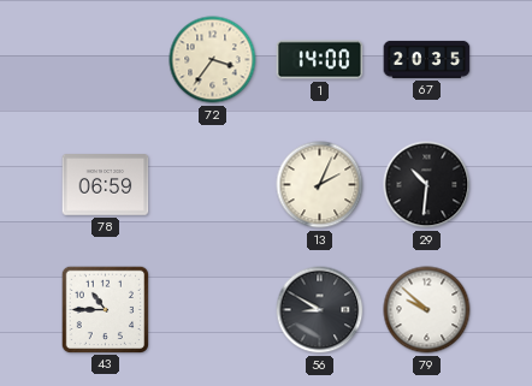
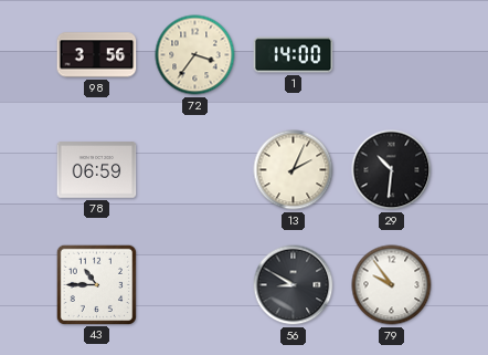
98: none -> 3:56 (97, 55)
67: 20:35 -> none (427, 59)
79: 9:52 -> 9:54 (392, 285)
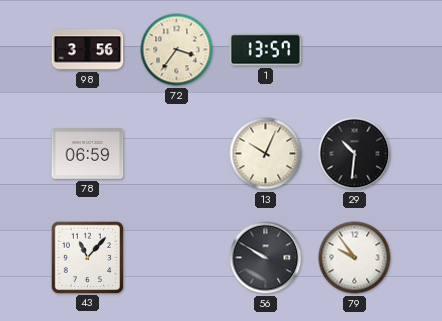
1: 14:00 -> 13:57 (266, 50)
13: 2:04 -> 10:04 (266, 154)
43: 10:45 -> 11:07 (87, 257)
56: 8:50 -> 9:50 (266, 258)
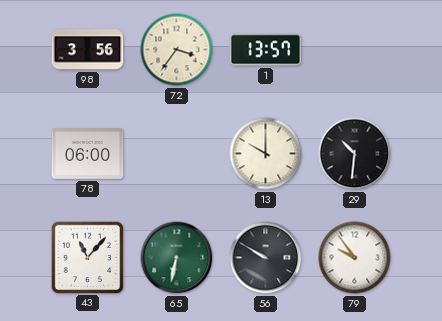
78: 06:59 -> 06:00 (88, 154)
13: 10:04 -> 10:00 (266, 154)
65: none -> 6:32 (177, 258)
